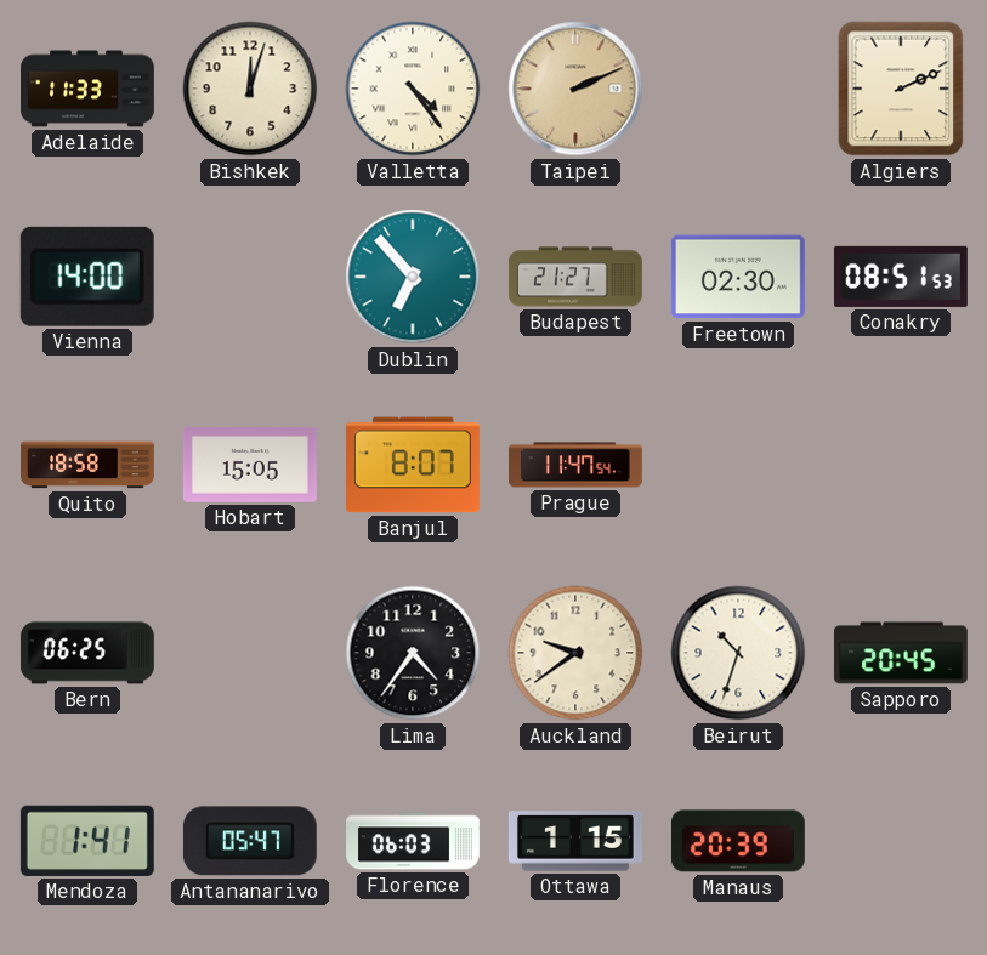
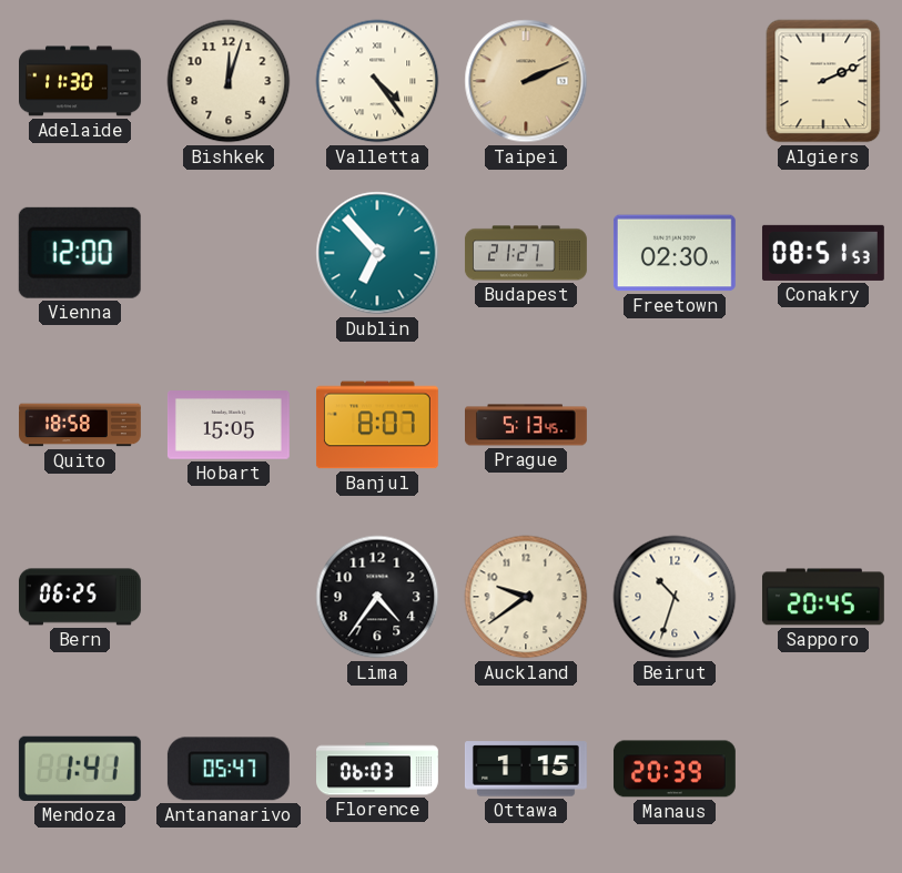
Adelaide: 11:33 -> 11:30 (81, 81)
Vienna: 14:00 -> 12:00 (80, 253)
Prague: 11:47 -> 5:13 (527, 425)
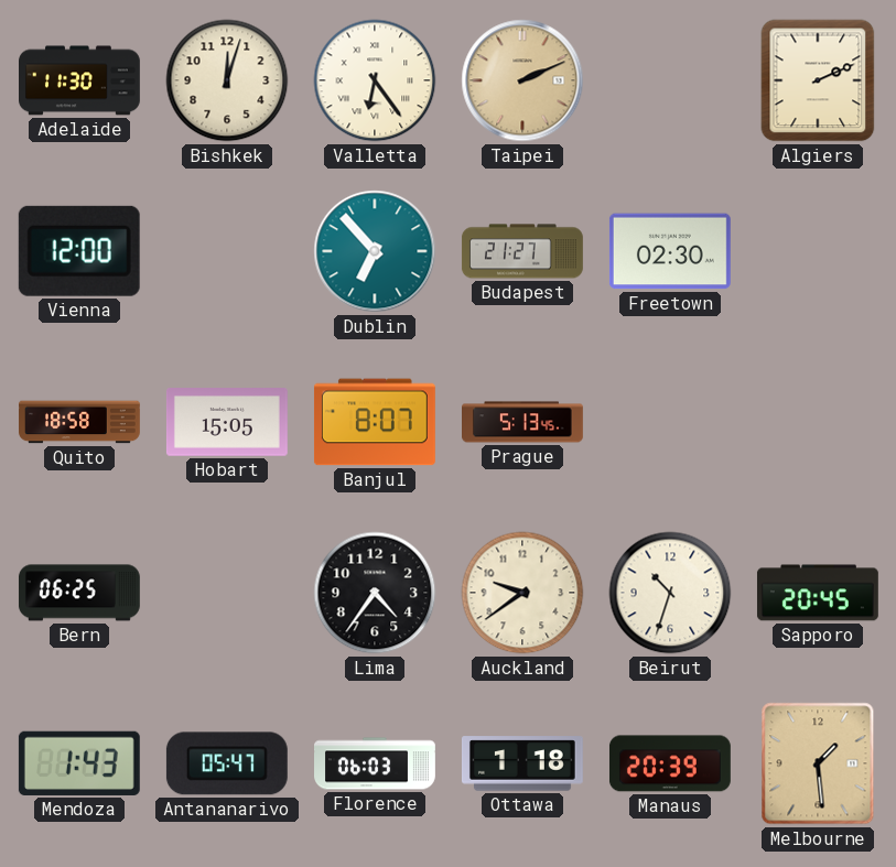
Valletta: 4:24 -> 6:24 (375, 80)
Conakry: 08:51 -> none (823, 253)
Mendoza: 1:41 -> 1:43 (79, 763)
Ottawa: 1:15 -> 1:18 (522, 763)
Melbourne: none -> 1:29 (818, 763)
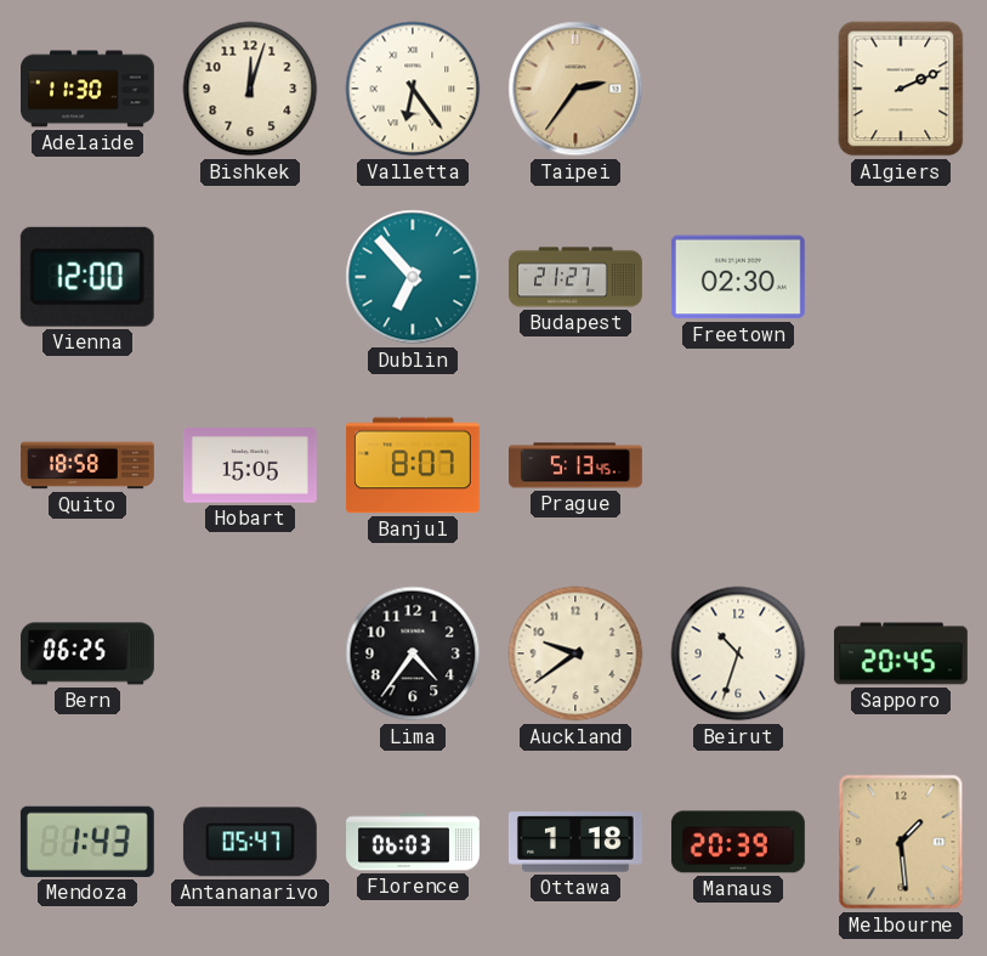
Taipei: 2:11 -> 2:36 (575, 89)
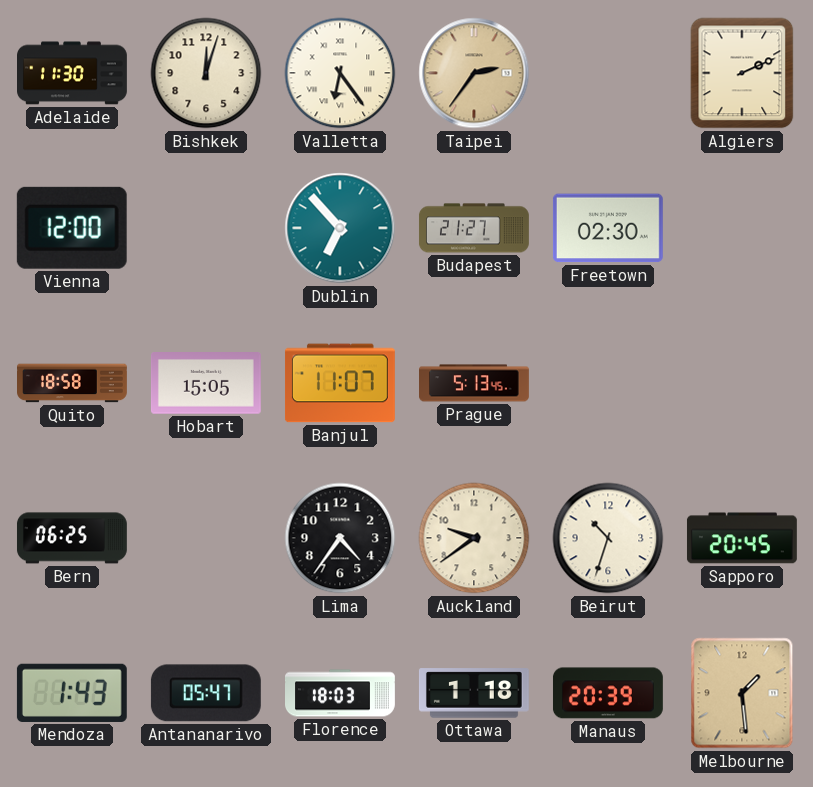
Banjul: 8:07 -> 11:07 (340, 383)
Florence: 06:03 -> 18:03 (341, 693)
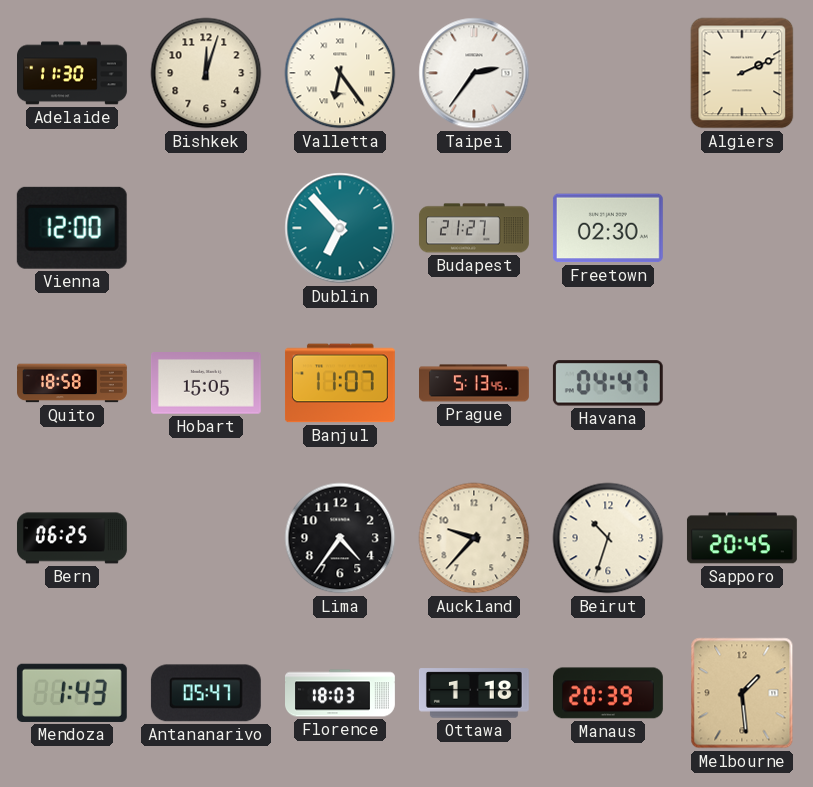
Taipei dial: champagne -> white (474, 73)
Havana: none -> 04:47 (608, 383)
Auckland: 9:39 -> 9:37 (474, 538)
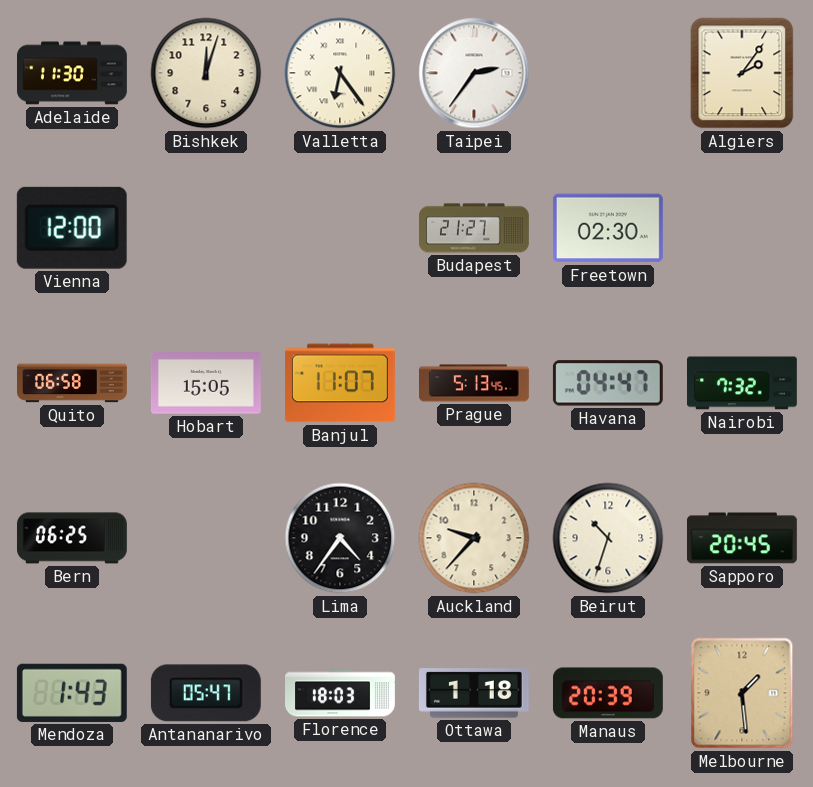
Algiers: 2:11 -> 2:06 (742, 73)
Dublin: 6:53 -> none (340, 228)
Quito: 18:58 -> 06:58 (73, 383)
Nairobi: none -> 7:32 (742, 383)
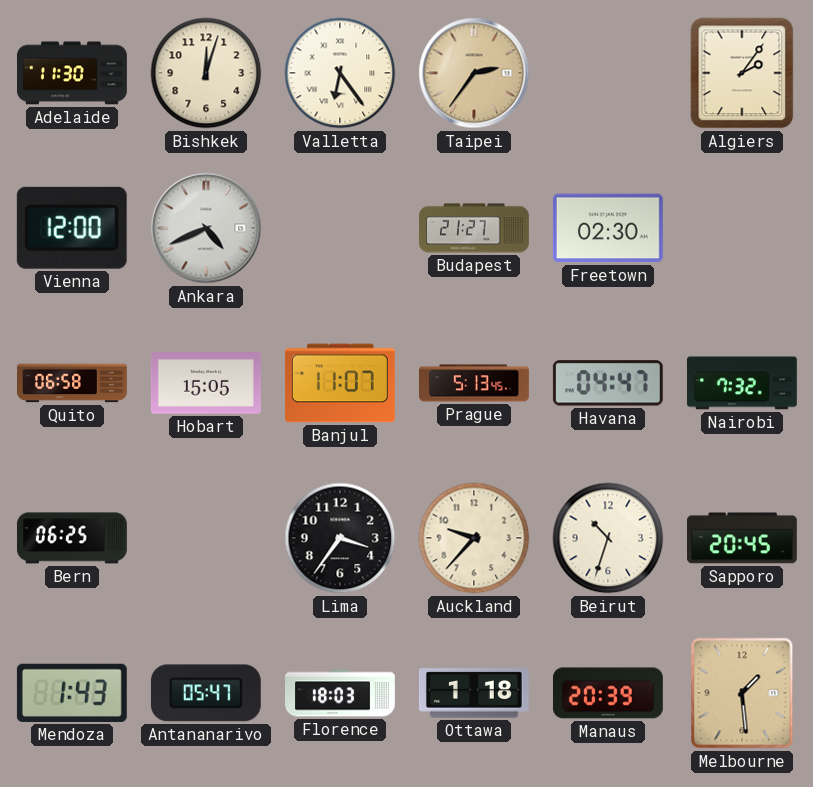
Taipei dial: white -> champagne (474, 73)
Ankara: none -> 4:41 (206, 228)
Lima: 4:36 -> 3:36 (340, 538)
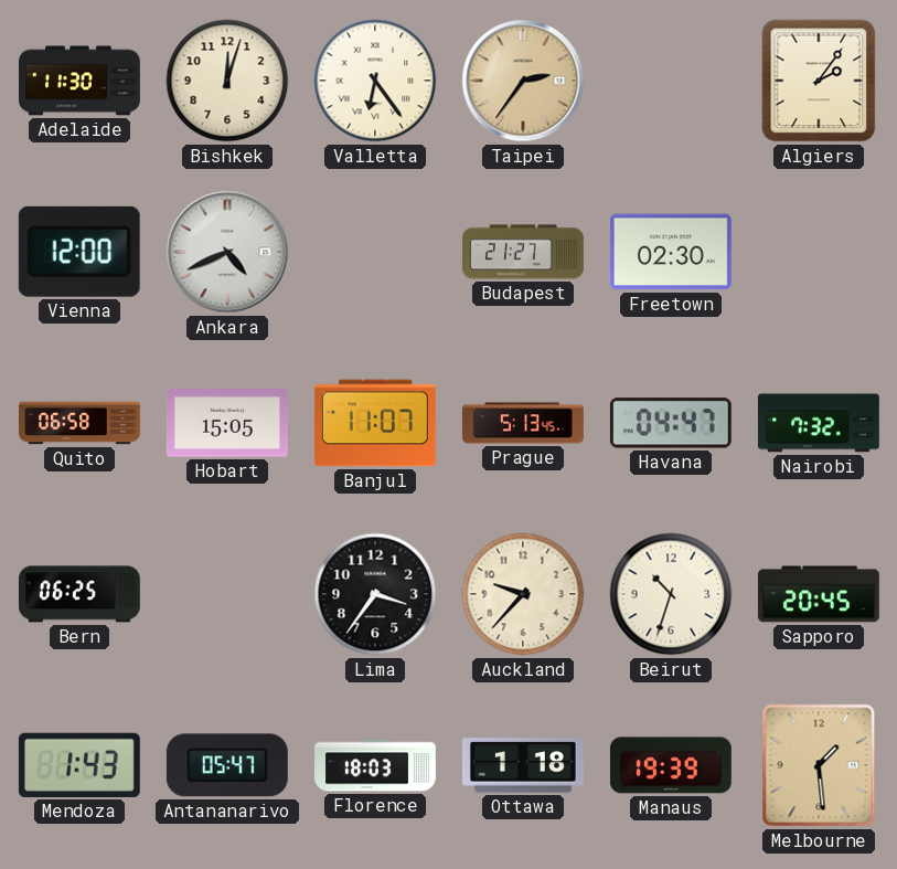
Manaus: 20:39 -> 19:39 (671, 765)
